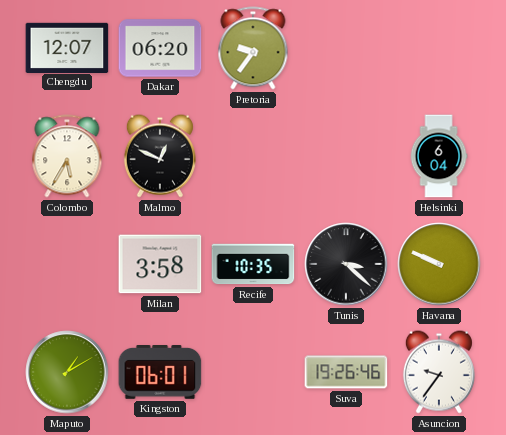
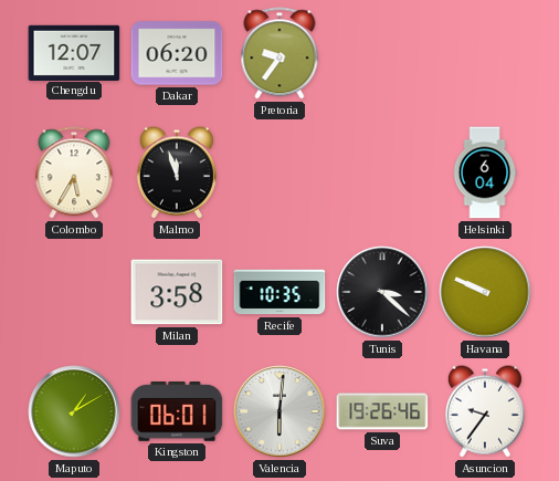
Malmo: 12:49 -> 11:57 (177, 172)
Valencia: none -> 6:01 (279, 411)
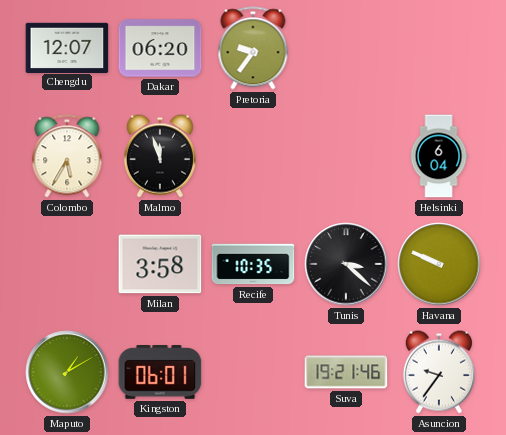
Valencia: 6:01 -> none (279, 411)
Suva: 19:26 -> 19:21 (346, 372)
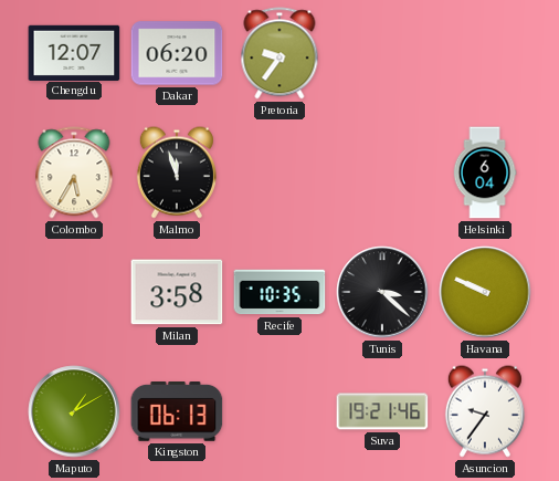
Kingston: 06:01 -> 06:13 (177, 412)
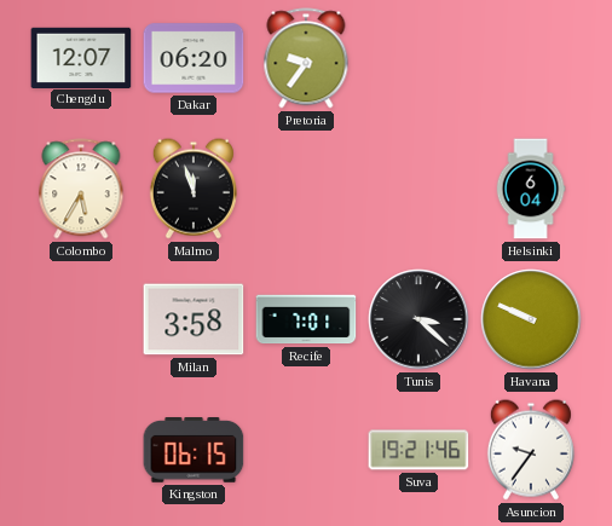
Recife: 10:35 -> 7:01 (306, 319)
Maputo: 1:10 -> none (74, 411)
Kingston: 06:13 -> 06:15 (194, 451)
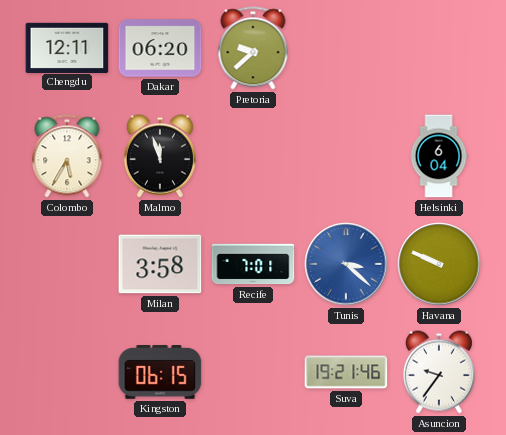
Chengdu: 12:07 -> 12:11 (67, 47)
Pretoria: 9:36 -> 9:38 (253, 48)
Tunis dial: black -> blue (346, 264)
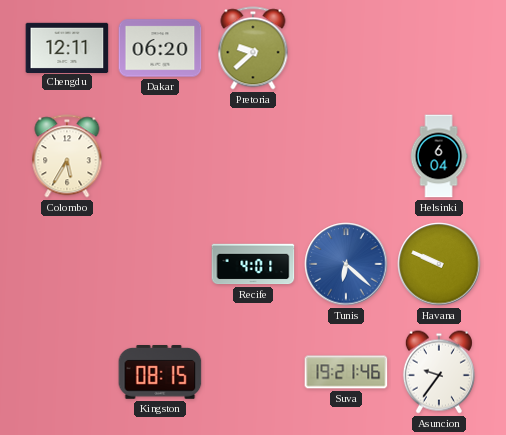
Malmo: 11:57 -> none (160, 156)
Milan: 3:58 -> none (160, 264)
Recife: 7:01 -> 4:01 (253, 264)
Tunis: 3:22 -> 6:22 (346, 264)
Kingston: 06:15 -> 08:15 (160, 373)
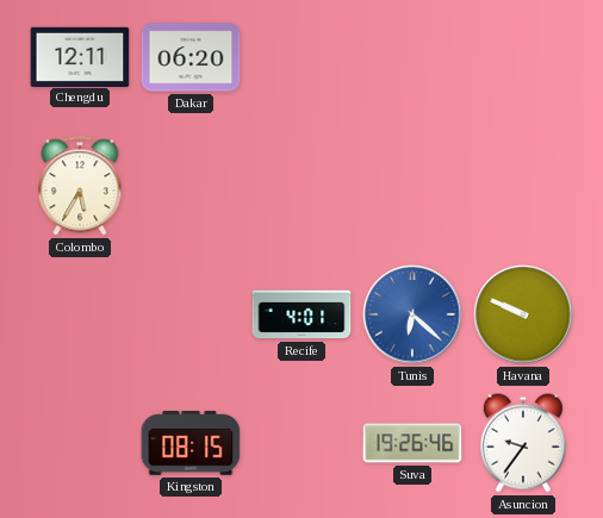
Pretoria: 9:38 -> none (253, 48)
Helsinki: 6:04 -> none (439, 156)
Suva: 19:21 -> 19:26 (412, 443)
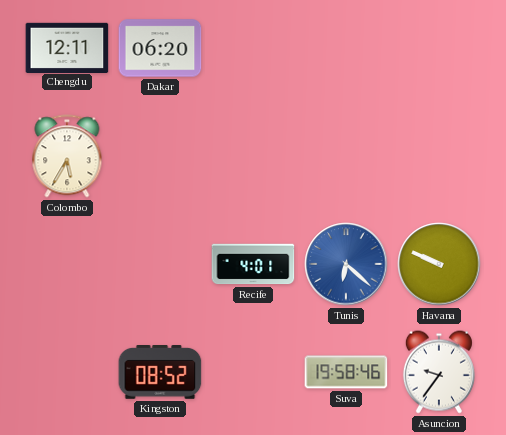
Kingston: 08:15 -> 08:52 (160, 373)
Suva: 19:26 -> 19:58 (346, 372)
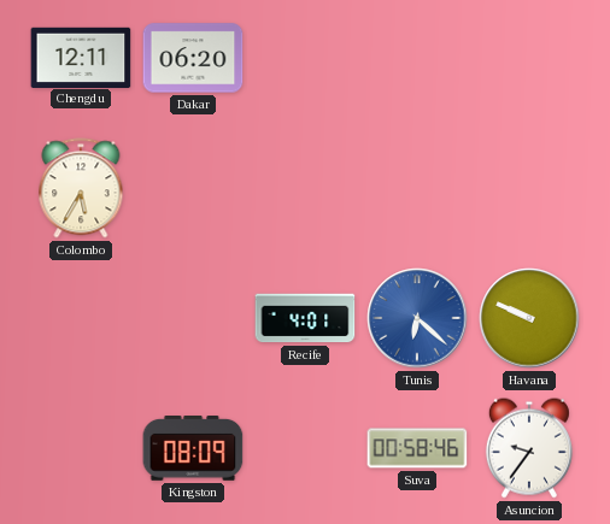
Kingston: 08:52 -> 08:09 (193, 449)
Suva: 19:58 -> 00:58 (417, 448)
